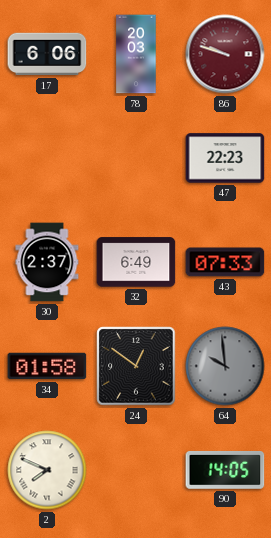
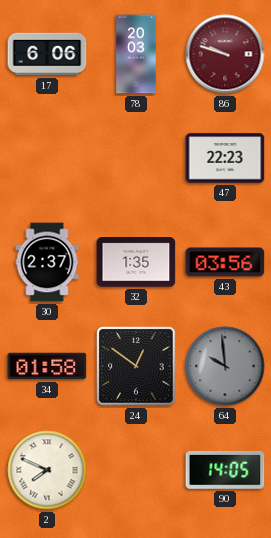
32: 6:49 -> 1:35 (136, 262)
43: 07:33 -> 03:56 (225, 262)
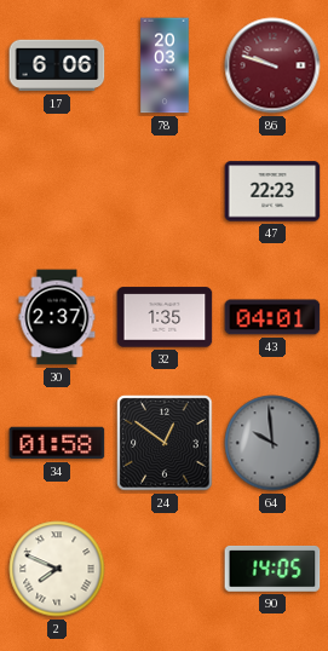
43: 03:56 -> 04:01 (272, 317)
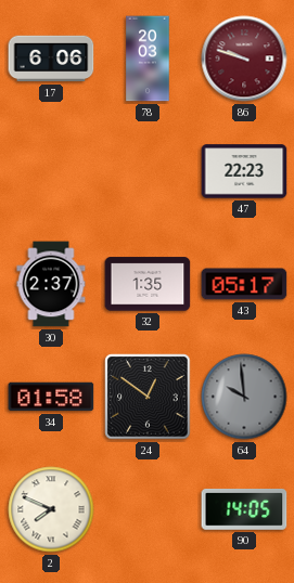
43: 04:01 -> 05:17 (244, 284)
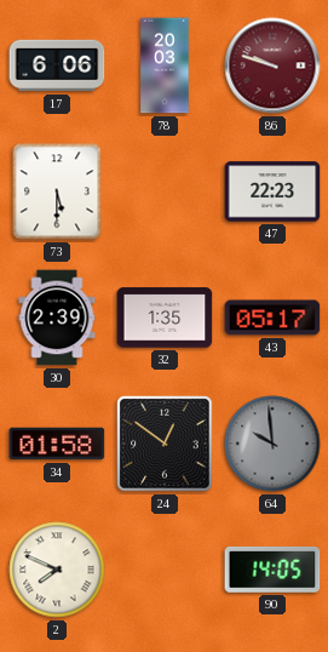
73: none -> 5:30 (57, 191)
30: 2:37 -> 2:39 (57, 318)
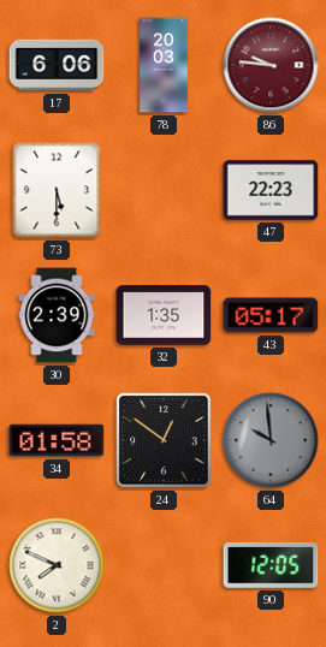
86: 9:48 -> 9:46 (271, 65)
90: 14:05 -> 12:05 (271, 565)
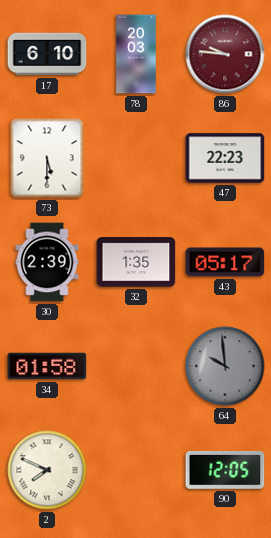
17: 6:06 -> 6:10 (47, 54)
24: 12:51 -> none (164, 440)
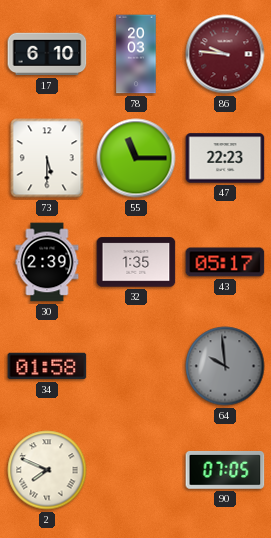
55: none -> 11:15 (136, 158)
90: 12:05 -> 07:05 (225, 470)
